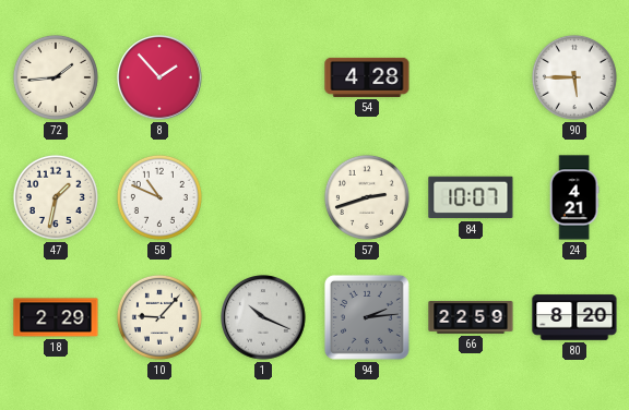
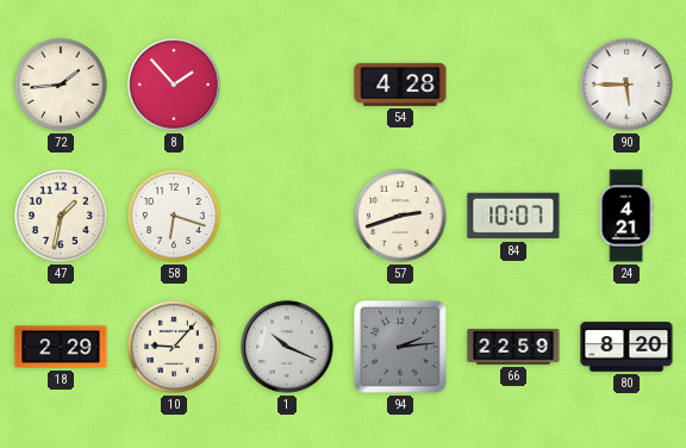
58: 10:49 -> 6:18 (174, 216)
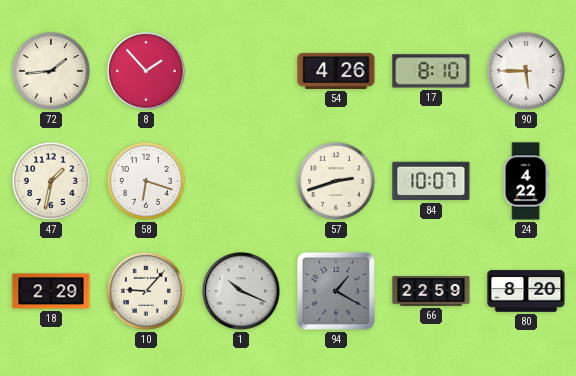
54: 4:28 -> 4:26 (336, 71)
17: none -> 8:10 (431, 71)
24: 4:21 -> 4:22 (526, 181)
94: 2:14 -> 1:20 (336, 291)
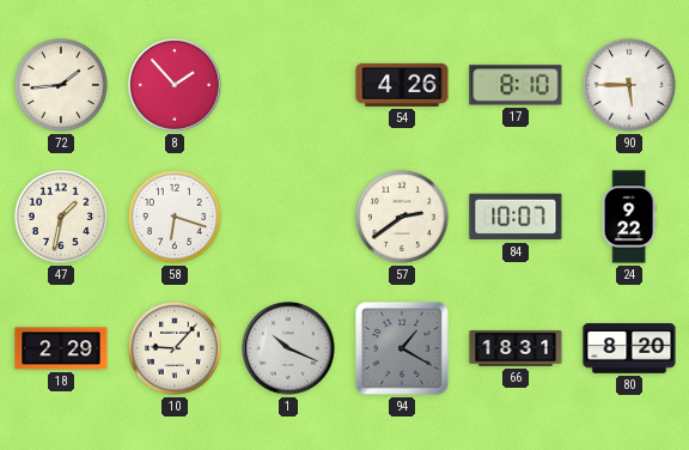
57: 2:42 -> 2:39 (402, 217)
24: 4:22 -> 9:22 (629, 217)
66: 22:59 -> 18:31 (516, 348)
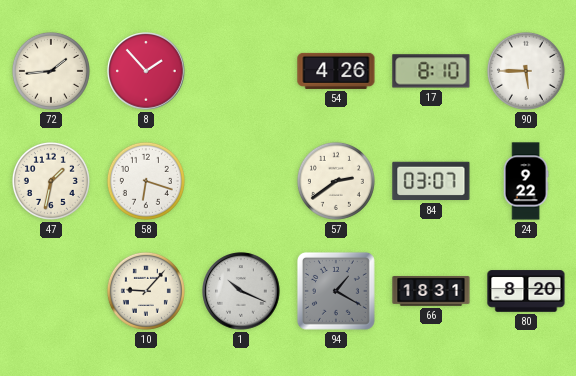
84: 10:07 -> 03:07 (431, 181)
18: 2:29 -> none (61, 348)
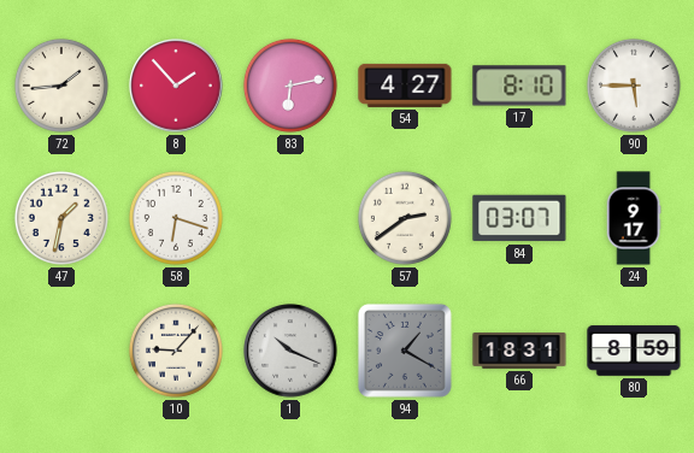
83: none -> 6:13 (290, 86)
54: 4:26 -> 4:27 (405, 86)
24: 9:22 -> 9:17 (634, 218)
80: 8:20 -> 8:59 (634, 351)
